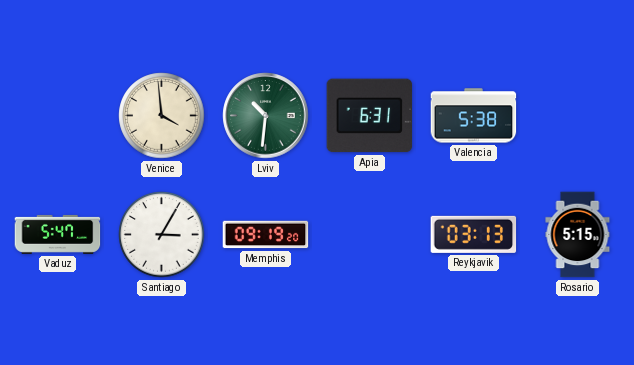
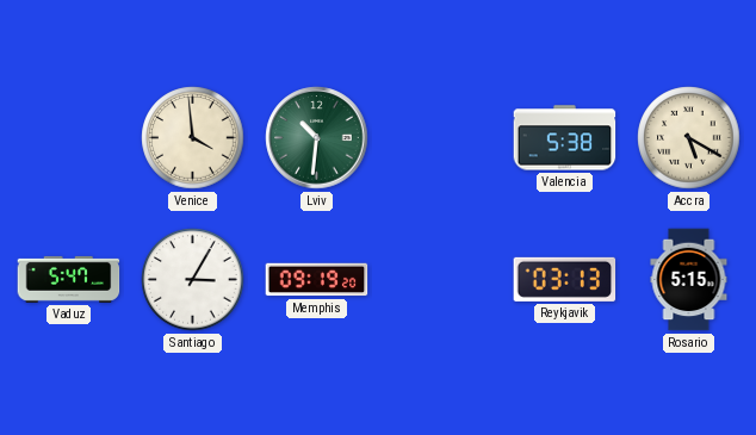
Apia: 6:31 -> none (370, 116)
Accra: none -> 5:20 (689, 138)
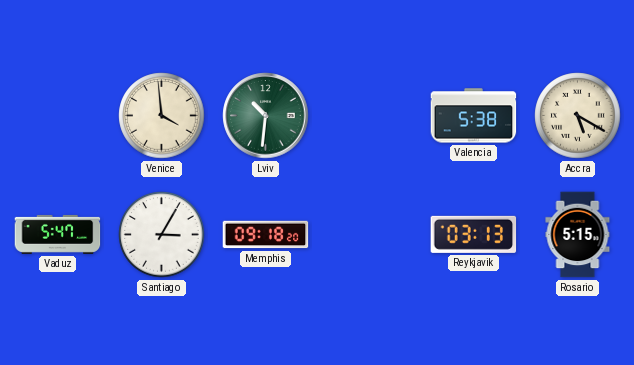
Memphis: 09:19 -> 09:18 (266, 235)
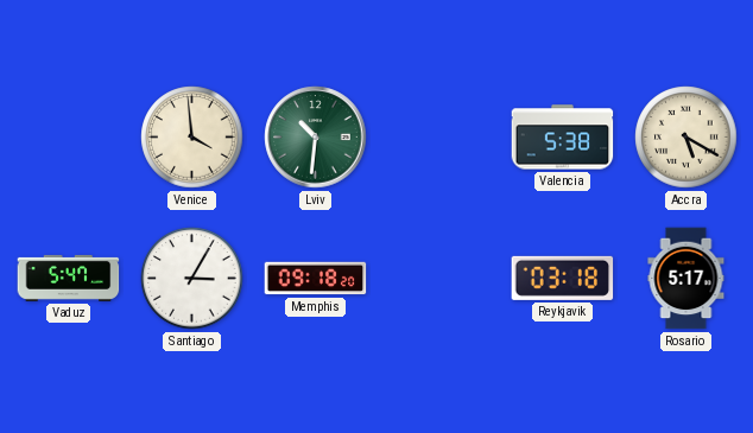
Reykjavik: 03:13 -> 03:18 (563, 278)
Rosario: 5:15 -> 5:17 (686, 279)
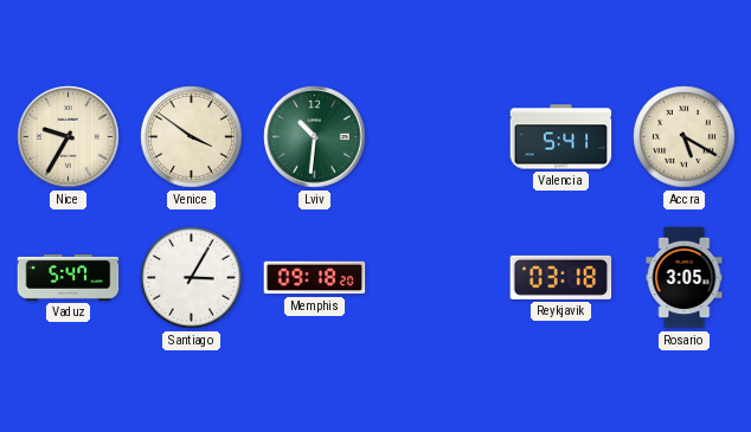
Nice: none -> 9:35 (69, 137)
Venice: 3:59 -> 3:51 (192, 137)
Valencia: 5:38 -> 5:41 (561, 137)
Rosario: 5:17 -> 3:05 (685, 278)
